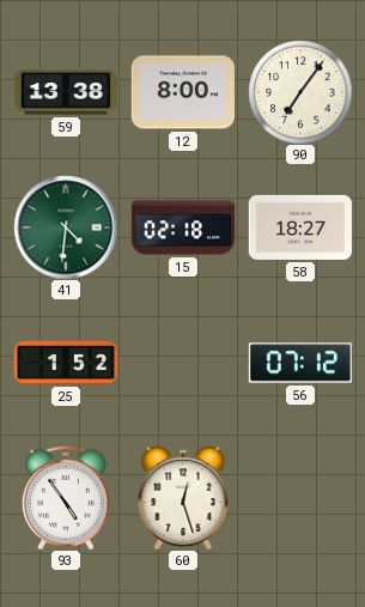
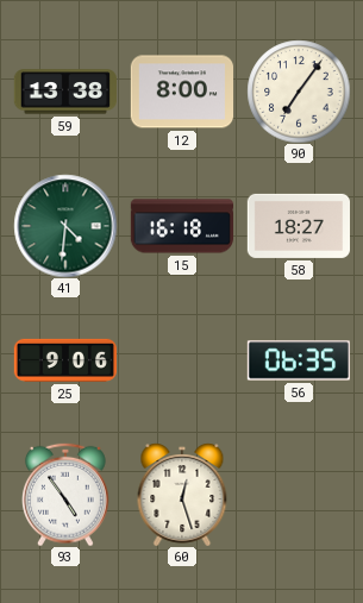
15: 02:18 -> 16:18 (182, 226)
25: 1:52 -> 9:06 (64, 360)
56: 07:12 -> 06:35 (298, 360)
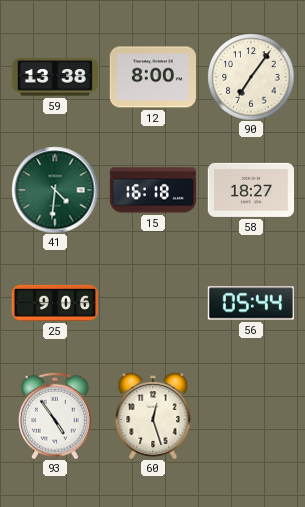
56: 06:35 -> 05:44 (250, 303)
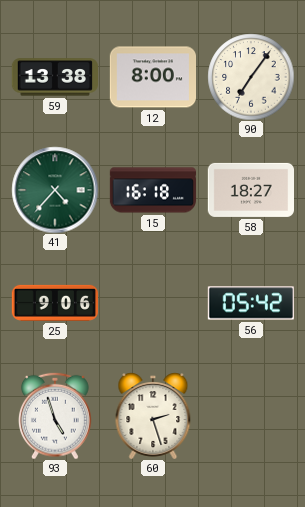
41: 4:31 -> 4:37 (55, 190)
56: 05:44 -> 05:42 (250, 303)
93: 4:54 -> 4:57 (55, 416)
60: 12:27 -> 2:27 (153, 416)
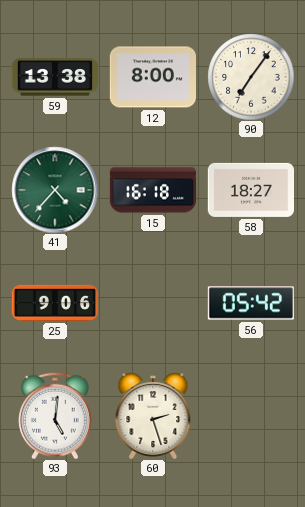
93: 4:57 -> 5:01 (55, 416)
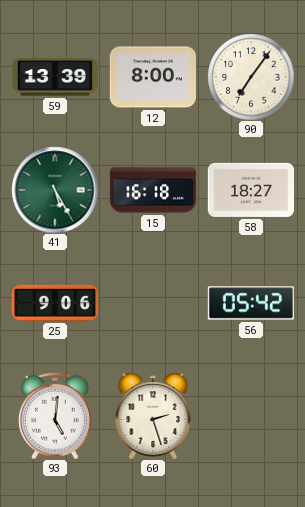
59: 13:38 -> 13:39 (54, 77)
41: 4:37 -> 5:25 (55, 190)
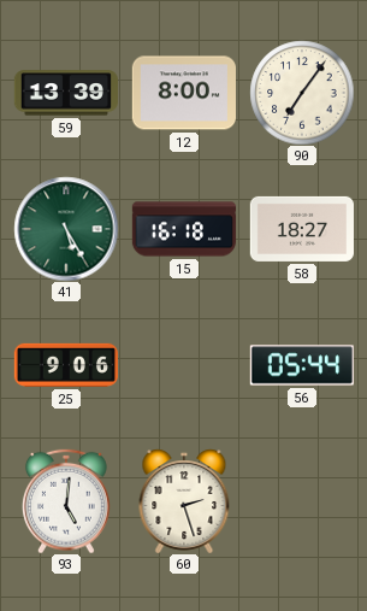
56: 05:42 -> 05:44 (301, 365)
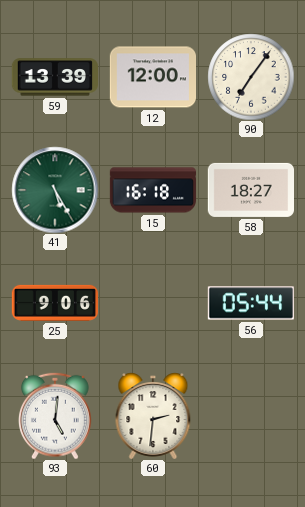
12: 8:00 -> 12:00 (152, 77)
60: 2:27 -> 2:31 (153, 416)
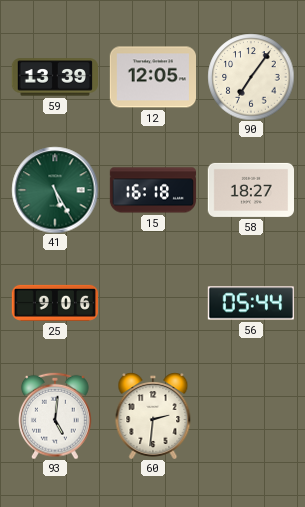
12: 12:00 -> 12:05 (152, 77)
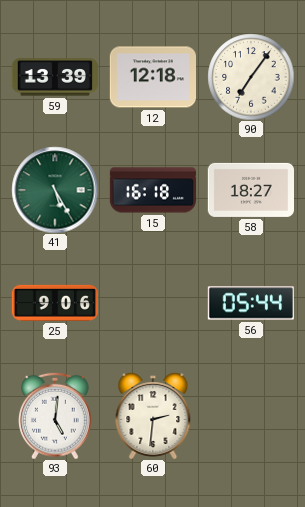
12: 12:05 -> 12:18 (152, 77)
